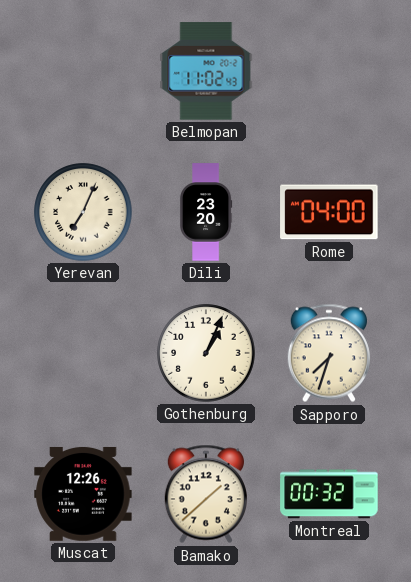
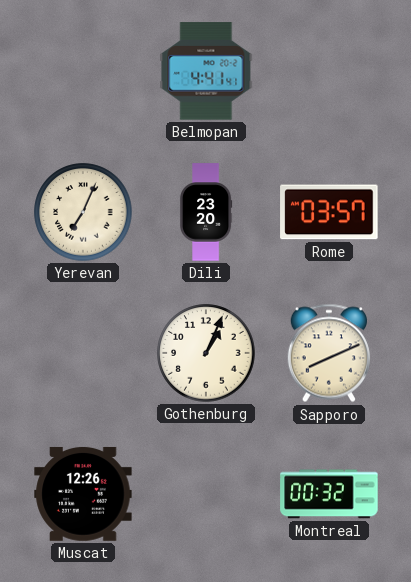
Belmopan: 11:02 -> 4:41 (206, 71)
Rome: 04:00 -> 03:57 (329, 212)
Sapporo: 7:33 -> 8:11 (329, 353)
Bamako: 1:38 -> none (206, 494)
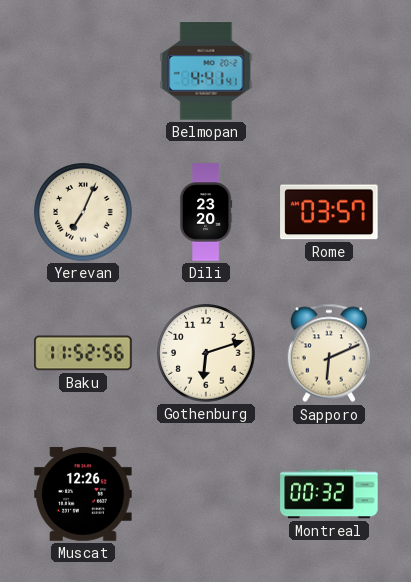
Baku: none -> 11:52 (83, 353)
Gothenburg: 1:04 -> 6:12 (206, 353)
Sapporo: 8:11 -> 6:11 (329, 353)
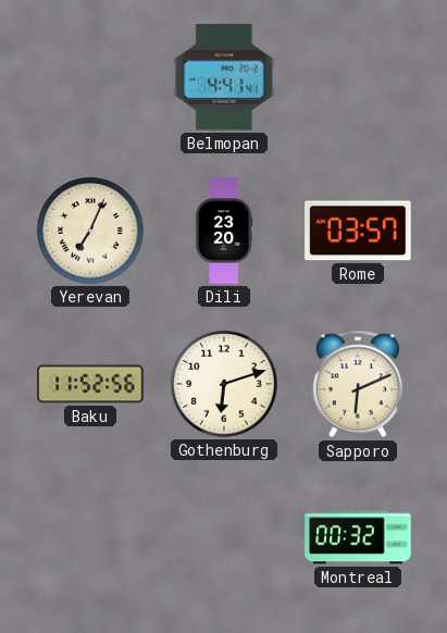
Muscat: 12:26 -> none (83, 494)
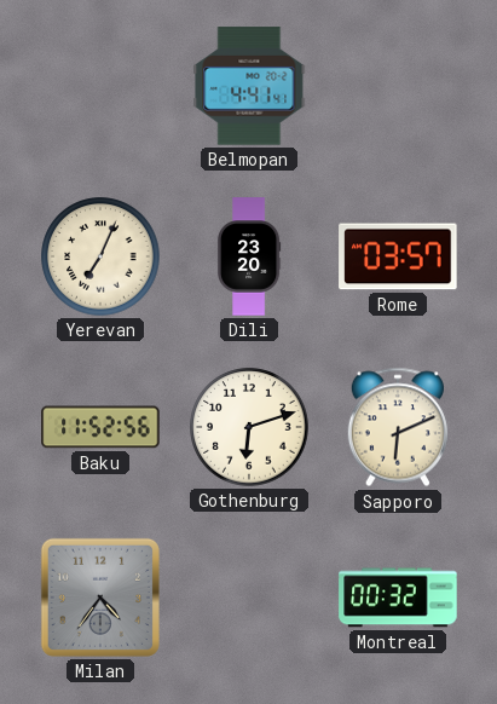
Milan: none -> 4:36 (100, 598)
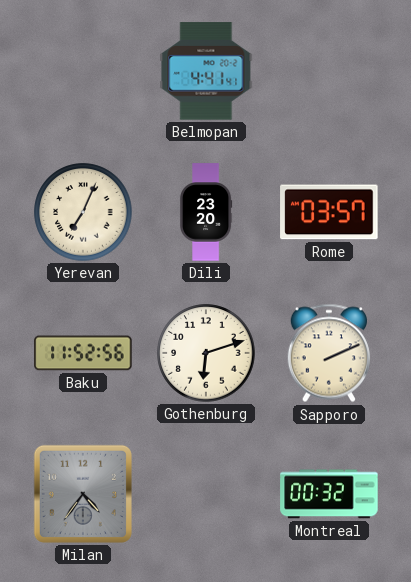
Sapporo: 6:11 -> 2:11 (329, 353)
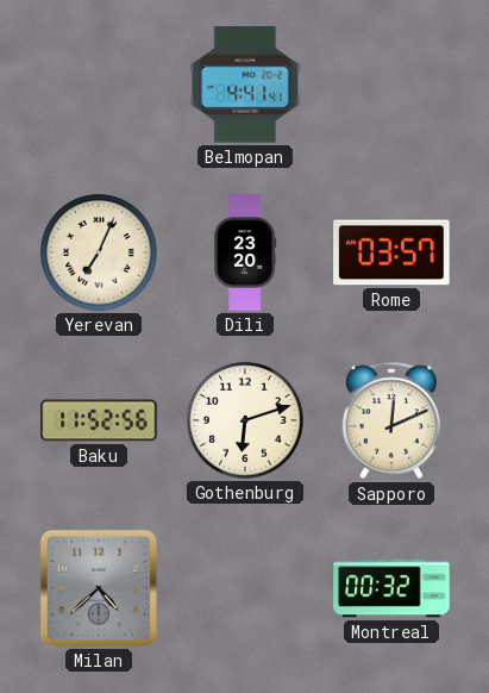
Sapporo: 2:11 -> 12:11 (391, 420)
Milan: 4:36 -> 4:38 (99, 588)
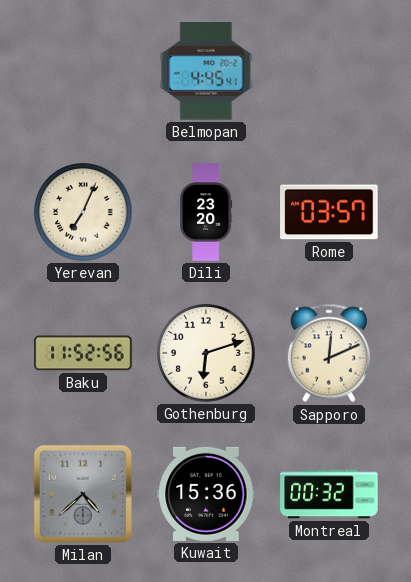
Belmopan: 4:41 -> 4:45 (206, 71)
Kuwait: none -> 15:36 (206, 494)
